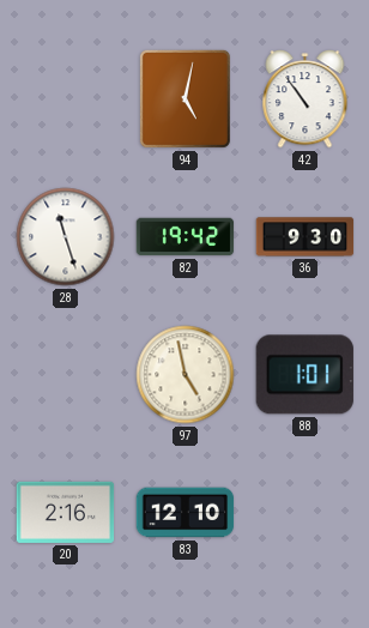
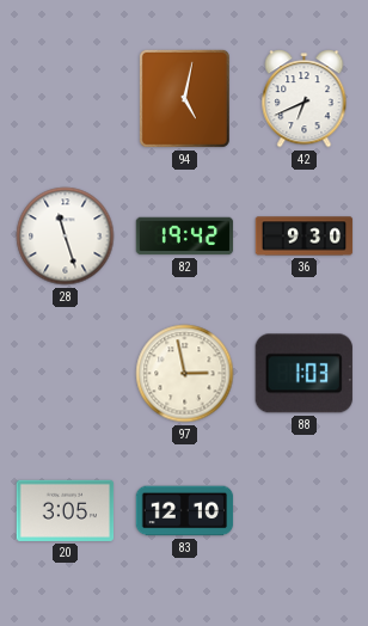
42: 10:54 -> 6:41 (305, 99)
97: 4:58 -> 2:58 (185, 374)
88: 1:01 -> 1:03 (303, 374)
20: 2:16 -> 3:05 (66, 510)
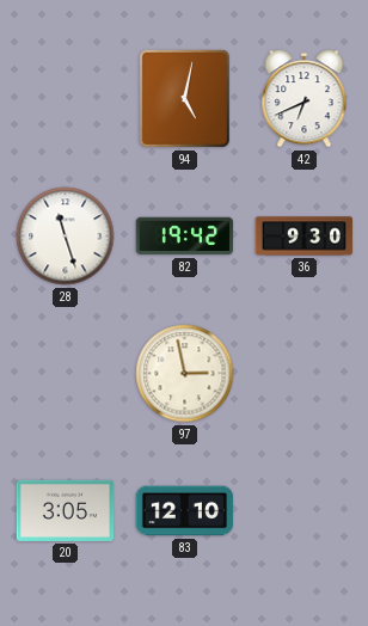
88: 1:03 -> none (303, 374)
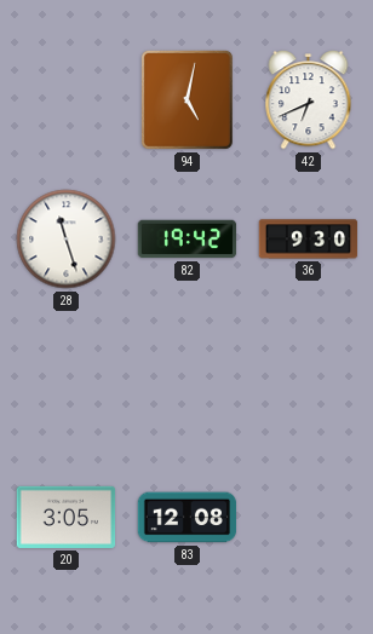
97: 2:58 -> none (185, 374)
83: 12:10 -> 12:08 (188, 518)
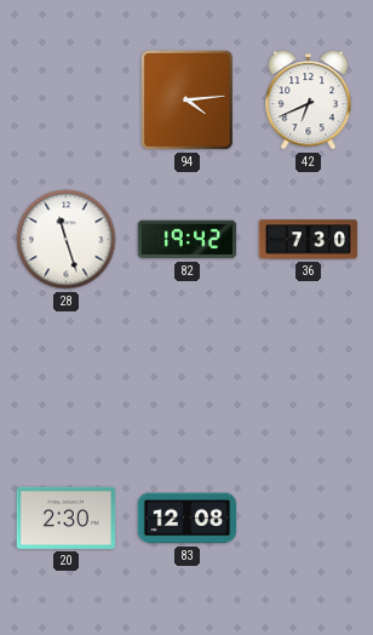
94: 5:02 -> 4:14 (187, 99)
36: 9:30 -> 7:30 (309, 240)
20: 3:05 -> 2:30 (67, 517)
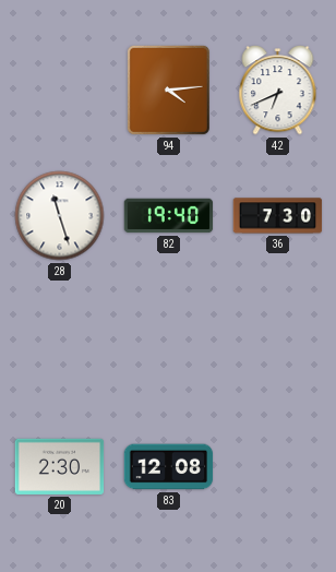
82: 19:42 -> 19:40 (169, 216)
